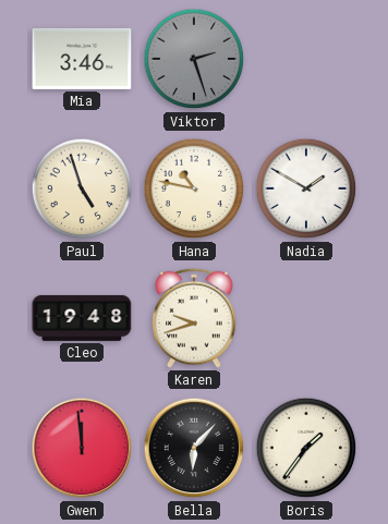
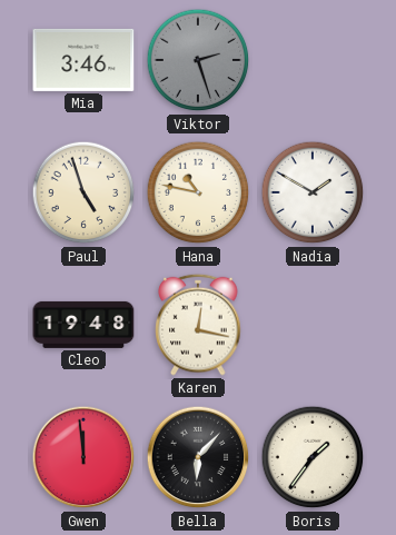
Karen: 9:42 -> 12:17 (198, 325)
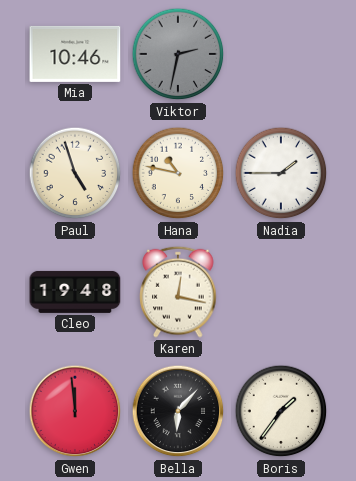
Mia: 3:46 -> 10:46 (75, 54)
Viktor: 2:27 -> 2:32 (178, 54)
Nadia: 1:50 -> 1:45 (281, 173)
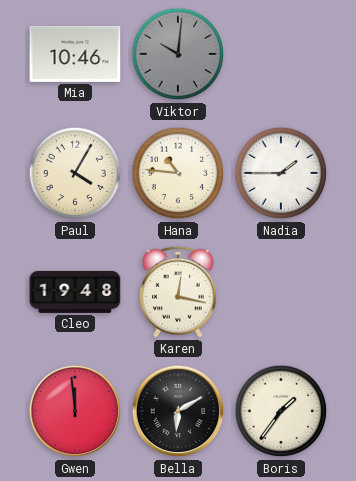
Viktor: 2:32 -> 10:01 (178, 54)
Paul: 4:57 -> 4:05 (75, 173)
Hana: 10:47 -> 10:46 (178, 173)
Bella: 6:07 -> 6:10 (178, 411)
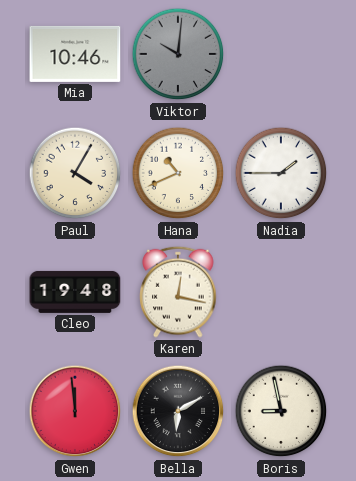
Hana: 10:46 -> 10:41 (178, 173)
Boris: 1:36 -> 8:58 (281, 411)
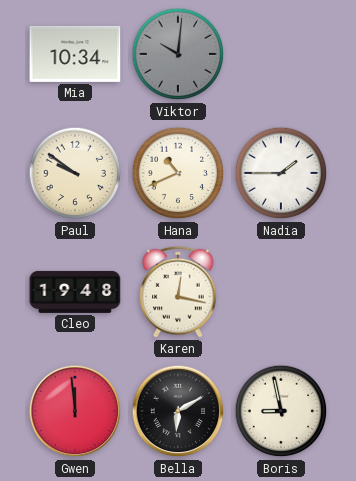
Mia: 10:46 -> 10:34 (75, 54)
Paul: 4:05 -> 9:51 (75, 173)
